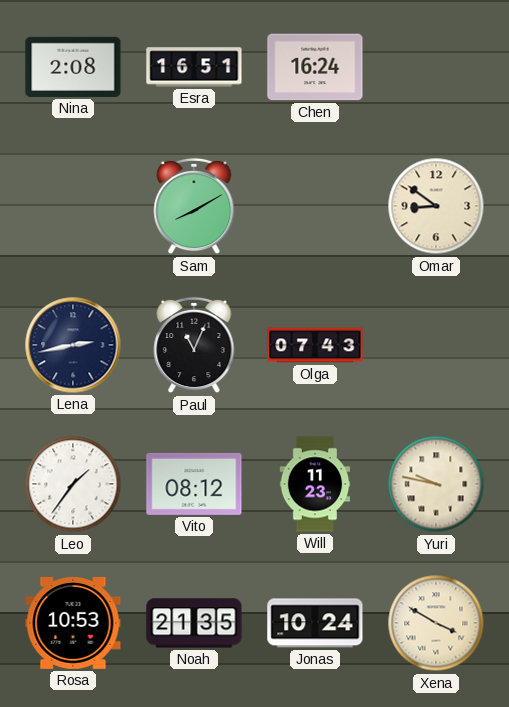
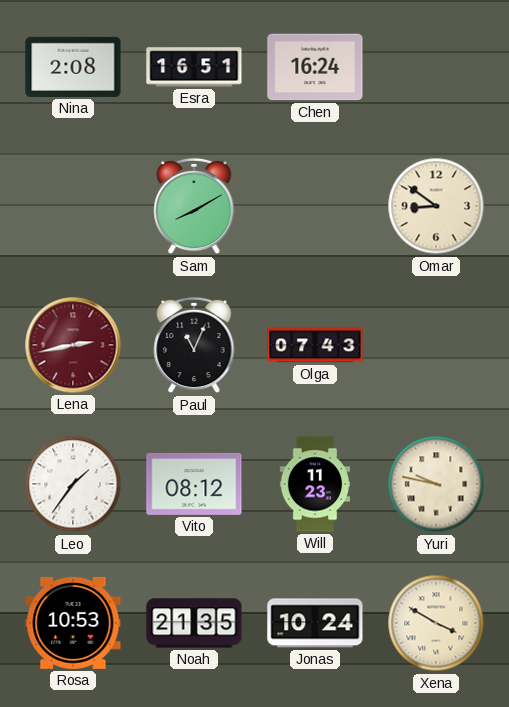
Lena dial: navy -> burgundy (73, 345)
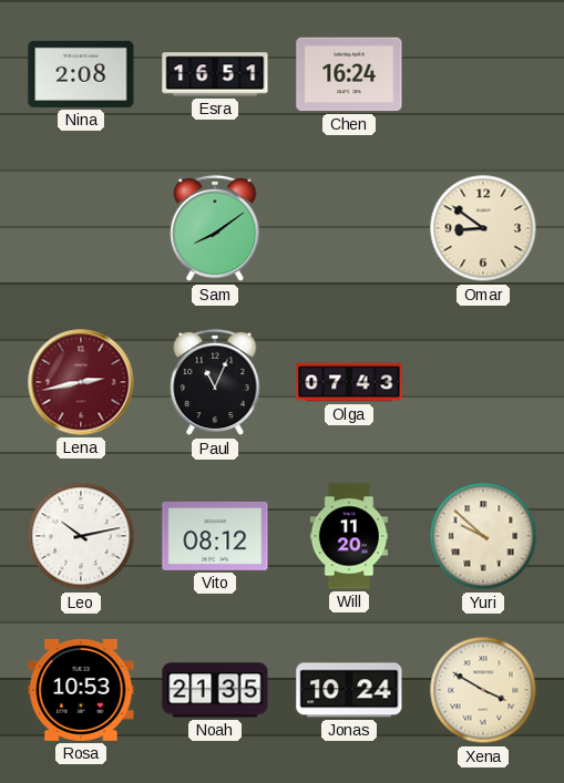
Sam: 8:10 -> 8:09 (215, 228)
Leo: 1:36 -> 10:13 (81, 536)
Will: 11:23 -> 11:20 (349, 536)
Yuri: 9:47 -> 9:52 (483, 536)
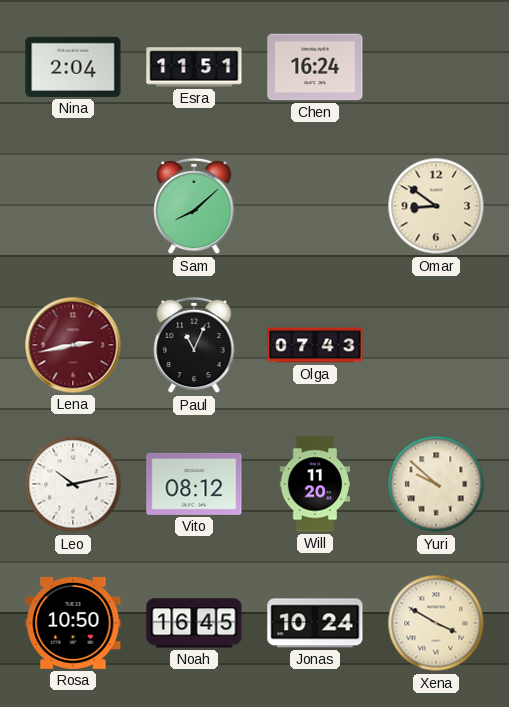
Nina: 2:08 -> 2:04 (73, 67)
Esra: 16:51 -> 11:51 (194, 67)
Sam: 8:09 -> 8:08 (194, 206)
Rosa: 10:53 -> 10:50 (73, 623)
Noah: 21:35 -> 16:45 (194, 623)
